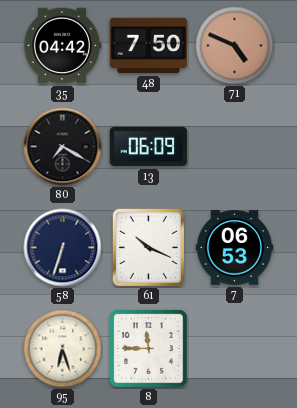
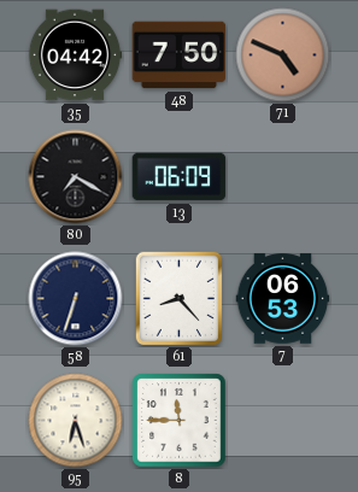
61: 10:19 -> 8:23 (178, 298)
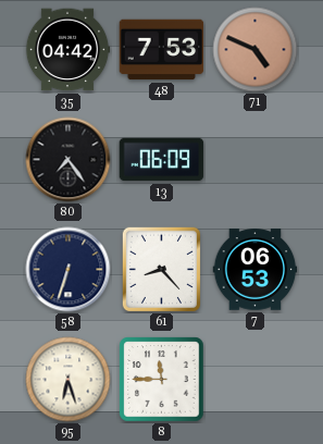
48: 7:50 -> 7:53 (162, 50)
80: 7:20 -> 7:24 (69, 160)
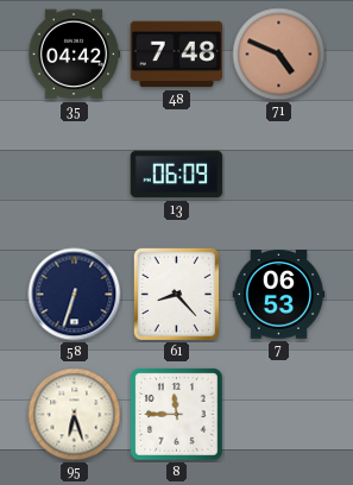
48: 7:53 -> 7:48 (177, 55)
80: 7:24 -> none (69, 160)
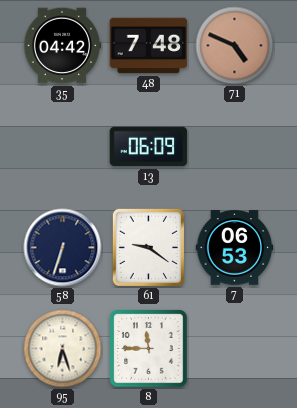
61: 8:23 -> 9:21 (148, 247)
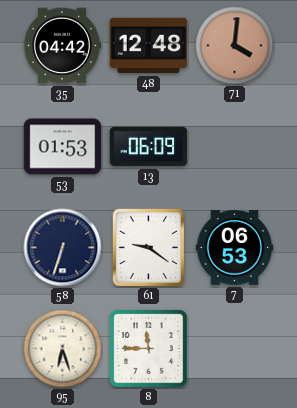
48: 7:48 -> 12:48 (149, 46)
71: 4:49 -> 4:01 (235, 46)
53: none -> 01:53 (63, 147)
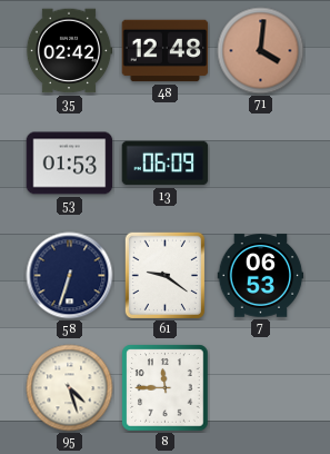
35: 04:42 -> 02:42 (69, 51)
95: 6:27 -> 4:27 (70, 388)
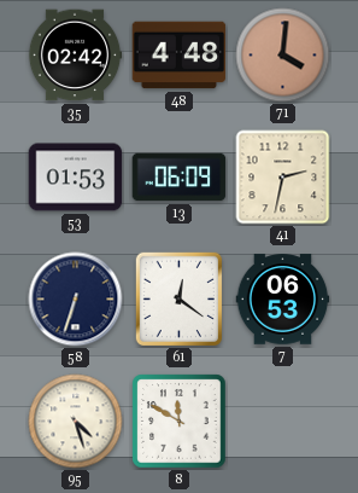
48: 12:48 -> 4:48 (180, 56)
41: none -> 2:32 (283, 178)
61: 9:21 -> 12:21 (178, 298)
8: 11:45 -> 11:50 (180, 422)
